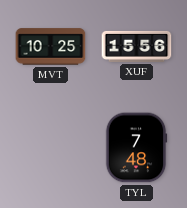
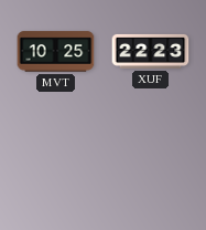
XUF: 15:56 -> 22:23 (151, 51)
TYL: 7:48 -> none (136, 148)
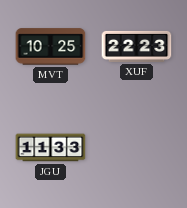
JGU: none -> 11:33 (51, 148)
